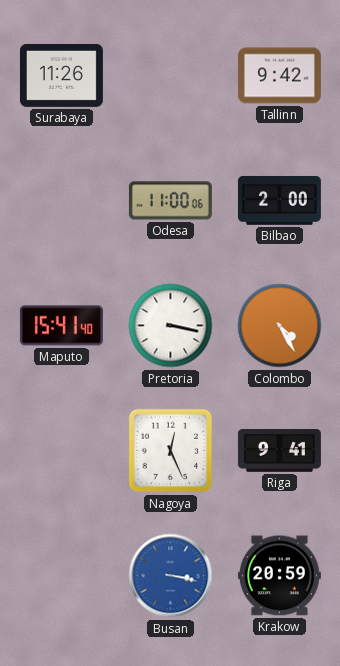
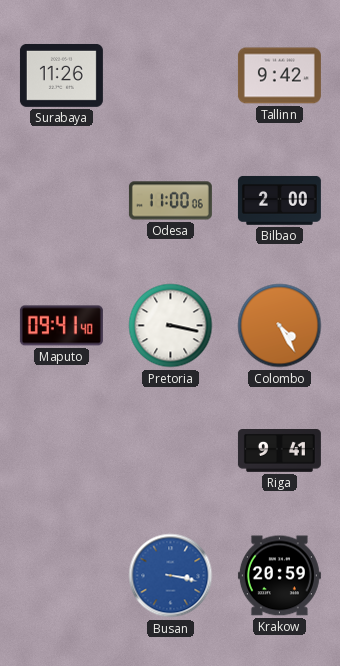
Maputo: 15:41 -> 09:41 (61, 326)
Nagoya: 12:26 -> none (171, 451)
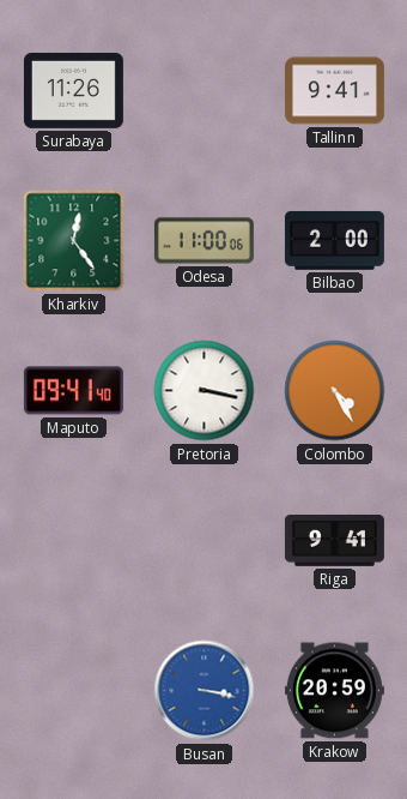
Tallinn: 9:42 -> 9:41 (334, 91)
Kharkiv: none -> 12:24 (74, 241)
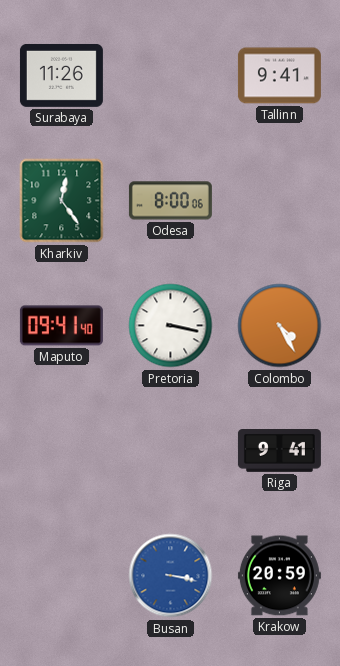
Odesa: 11:00 -> 8:00 (170, 201)
Bilbao: 2:00 -> none (334, 241)
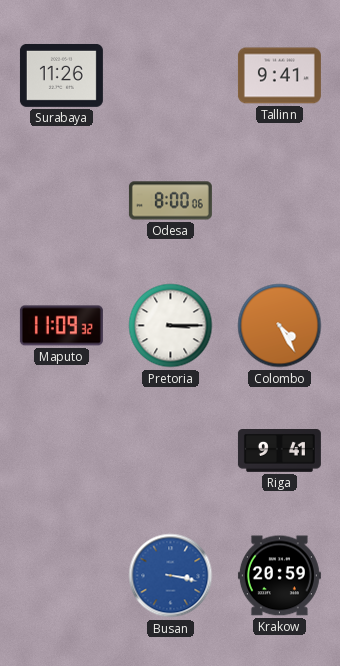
Kharkiv: 12:24 -> none (62, 201)
Maputo: 09:41 -> 11:09 (61, 326)
Pretoria: 3:17 -> 3:15 (171, 326)
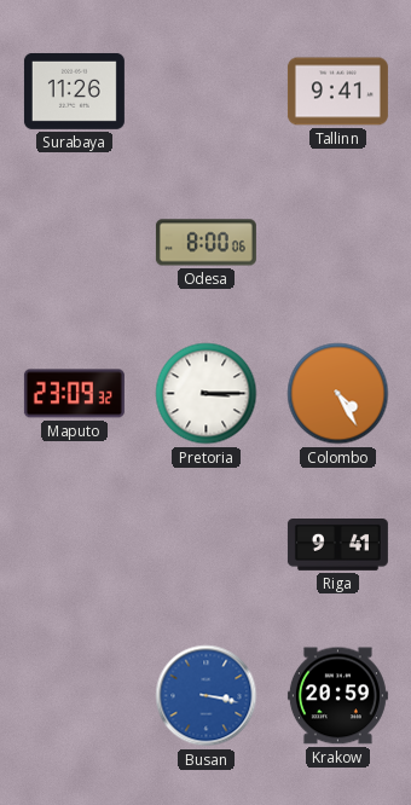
Maputo: 11:09 -> 23:09 (74, 394)
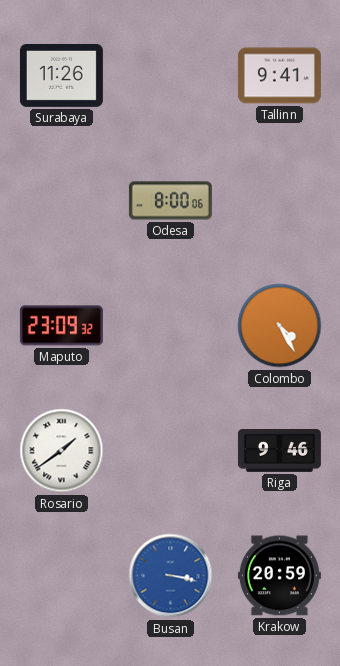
Pretoria: 3:15 -> none (207, 394)
Rosario: none -> 1:39 (62, 451)
Riga: 9:41 -> 9:46 (279, 451)
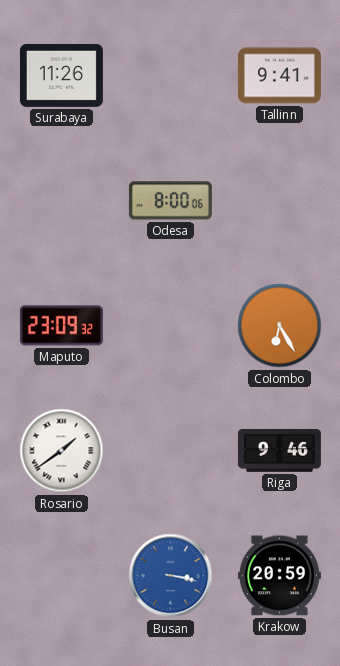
Colombo: 4:25 -> 6:25 (280, 326)
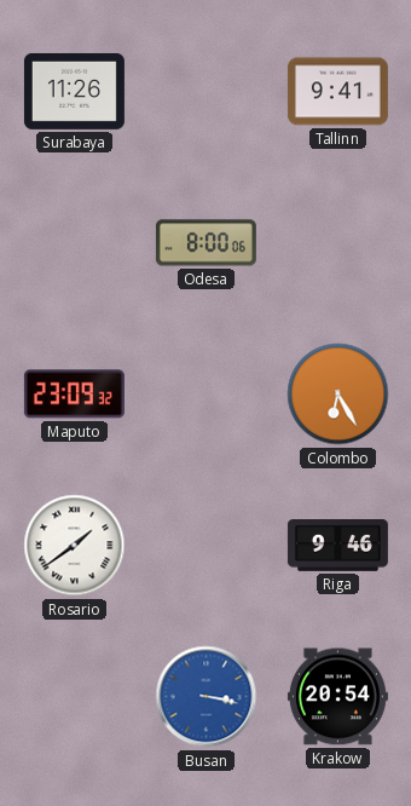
Krakow: 20:59 -> 20:54 (337, 697)
